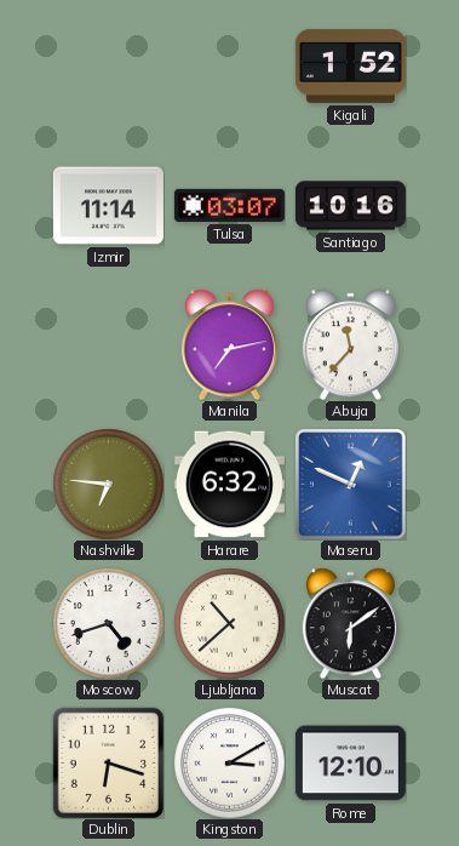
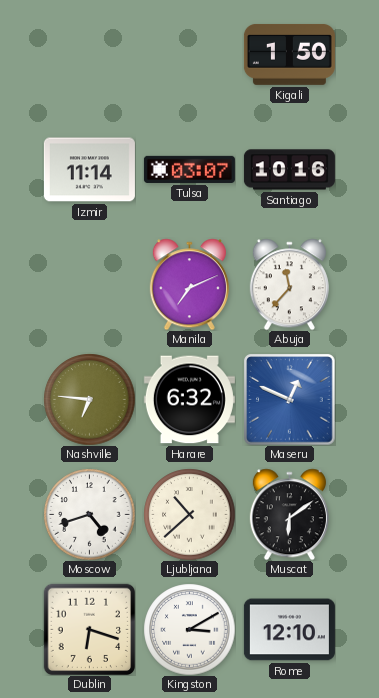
Kigali: 1:52 -> 1:50 (289, 54)
Manila: 7:13 -> 7:11 (189, 284)
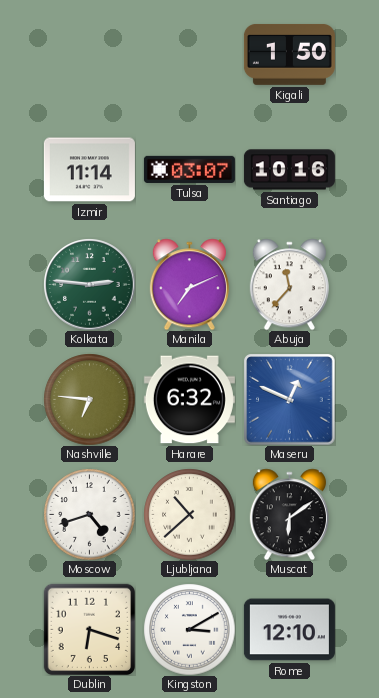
Kolkata: none -> 2:46 (89, 284)
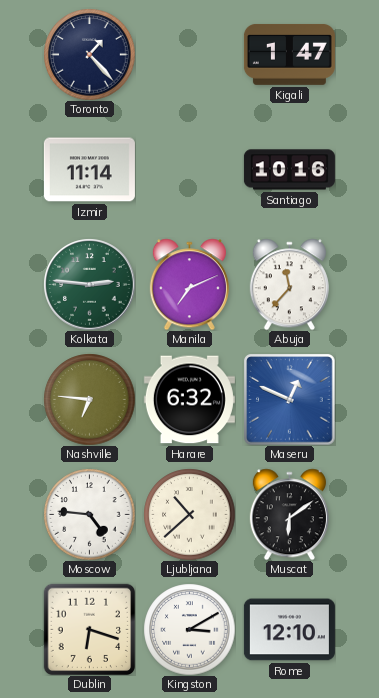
Toronto: none -> 1:23 (89, 54)
Kigali: 1:50 -> 1:47 (289, 54)
Tulsa: 03:07 -> none (189, 169)
Moscow: 4:42 -> 4:46 (89, 514)
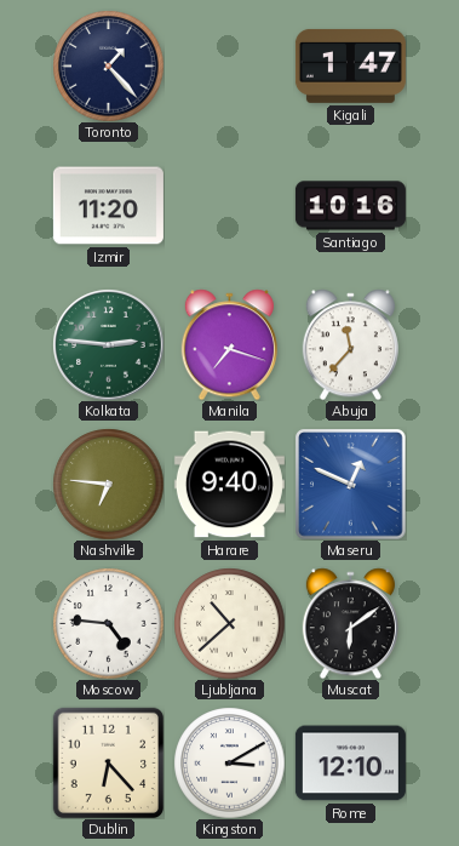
Izmir: 11:14 -> 11:20 (108, 206)
Manila: 7:11 -> 7:18 (229, 344)
Harare: 6:32 -> 9:40 (229, 485)
Dublin: 6:18 -> 6:23 (108, 762)
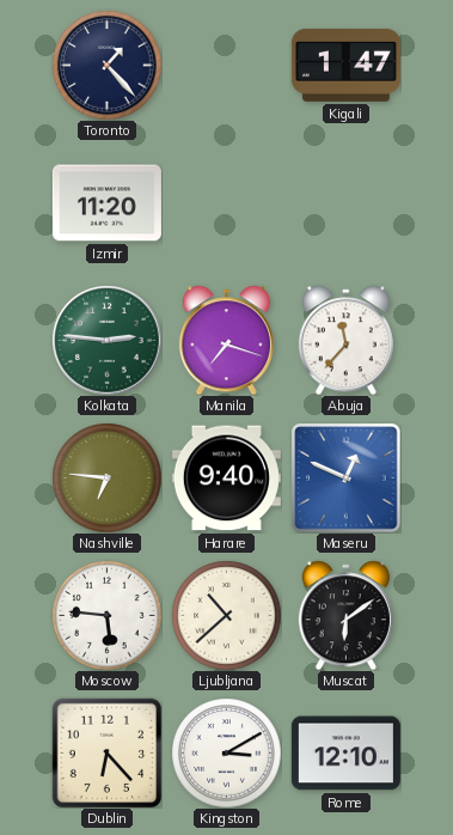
Santiago: 10:16 -> none (350, 206)
Moscow: 4:46 -> 5:46 (106, 615)
